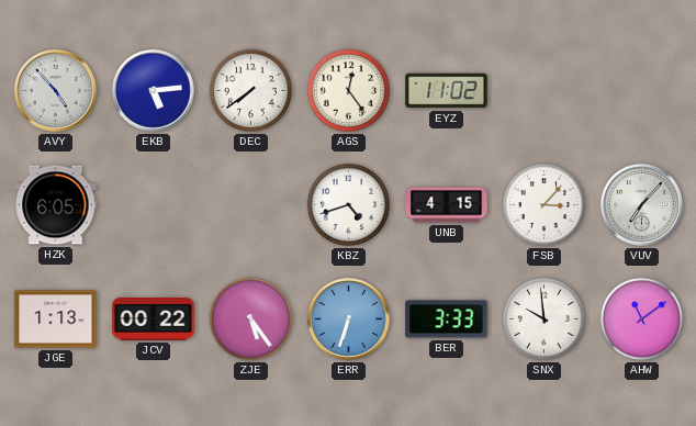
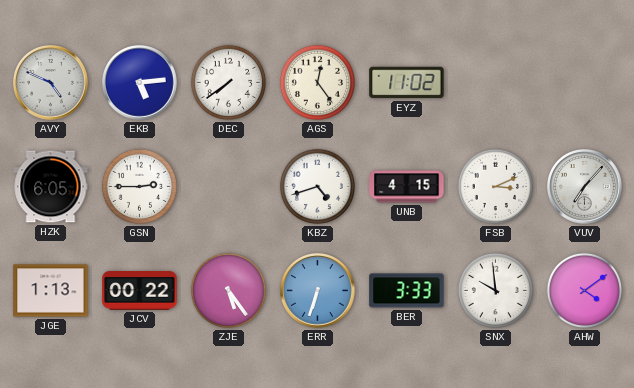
AVY: 4:53 -> 4:49 (51, 83)
GSN: none -> 2:45 (139, 186)
FSB: 3:07 -> 3:11 (495, 186)
AHW: 11:09 -> 4:09 (584, 290)
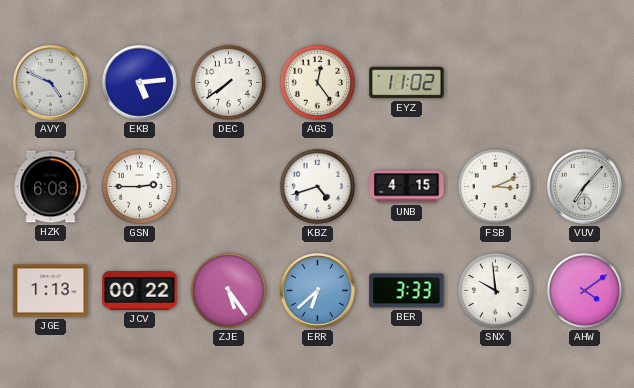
HZK: 6:05 -> 6:08 (51, 187)
ERR: 6:33 -> 6:38 (318, 291)
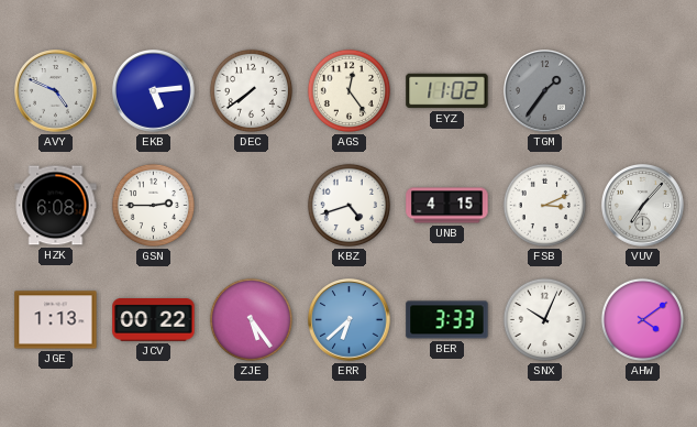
TGM: none -> 1:36 (545, 91)
SNX: 9:59 -> 10:04 (544, 319)
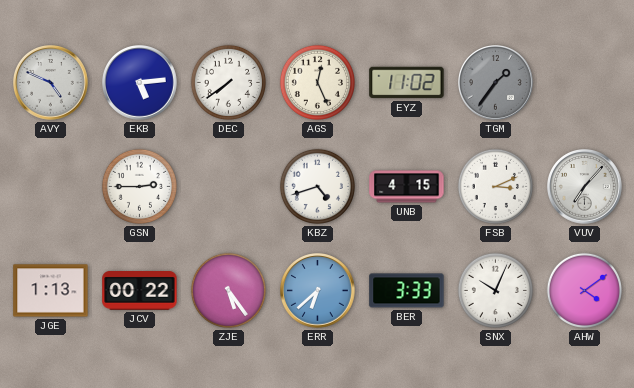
AGS: 12:24 -> 12:26 (317, 82)
HZK: 6:08 -> none (56, 206)
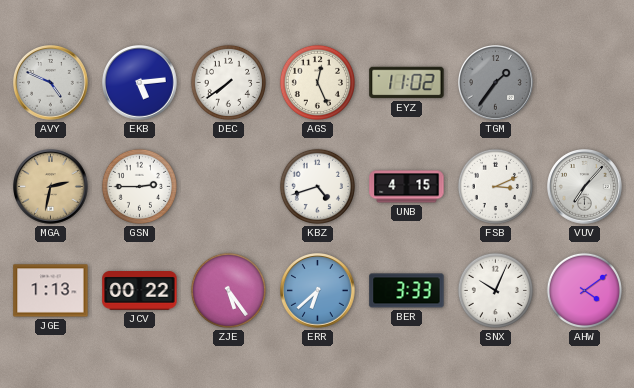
MGA: none -> 2:32 (51, 187)
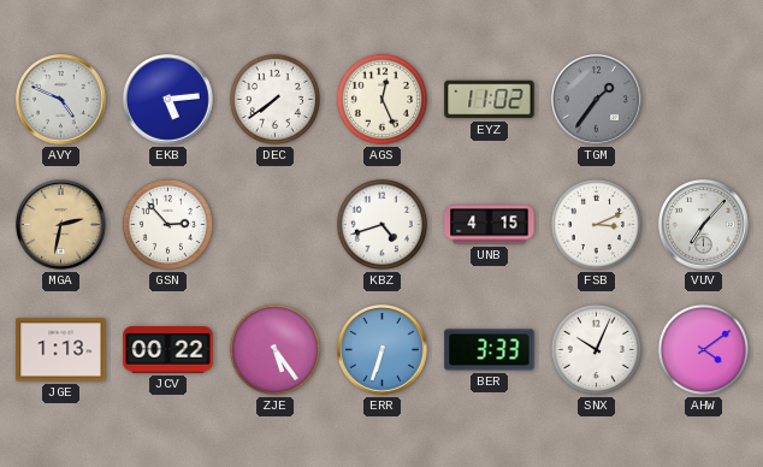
GSN: 2:45 -> 2:53 (167, 224)
ERR: 6:38 -> 6:33 (383, 350)
